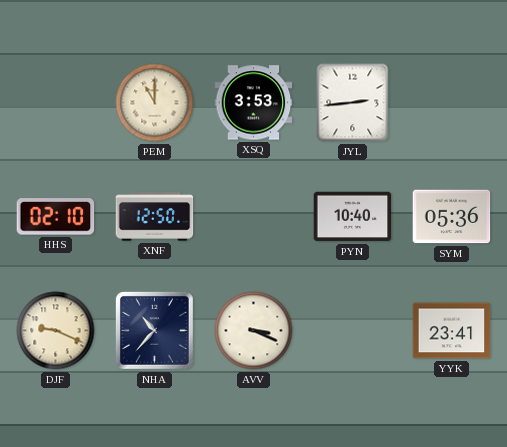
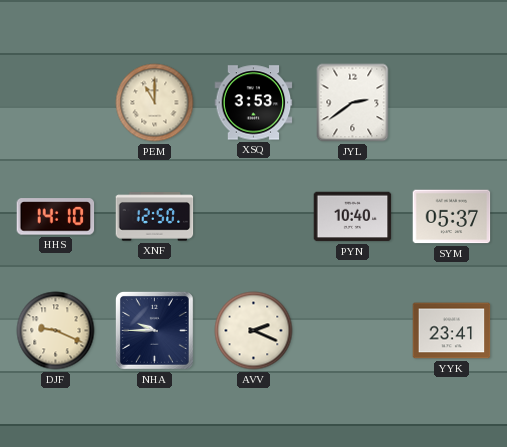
JYL: 2:44 -> 2:39 (353, 103)
HHS: 02:10 -> 14:10 (56, 217)
SYM: 05:36 -> 05:37 (452, 217)
NHA: 10:37 -> 9:45 (154, 330)
AVV: 3:19 -> 2:19 (254, 331)
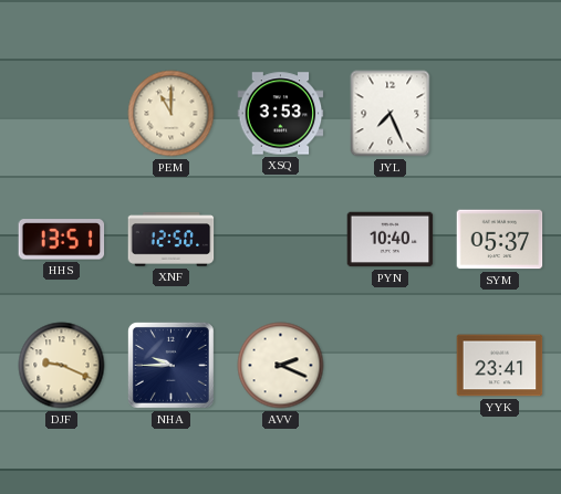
JYL: 2:39 -> 7:26 (391, 114)
HHS: 14:10 -> 13:51 (62, 240)
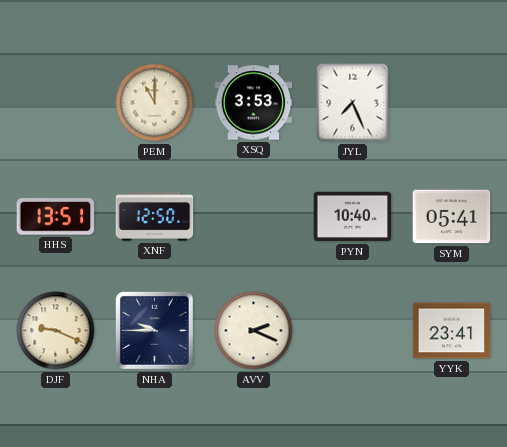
SYM: 05:37 -> 05:41 (452, 217)
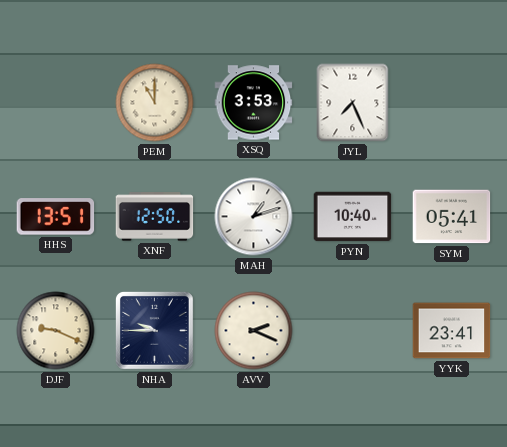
MAH: none -> 1:12 (254, 217)
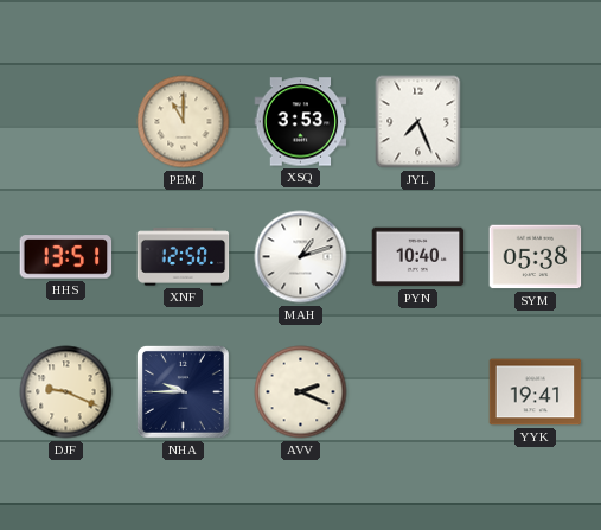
SYM: 05:41 -> 05:38 (536, 257)
YYK: 23:41 -> 19:41 (536, 392)
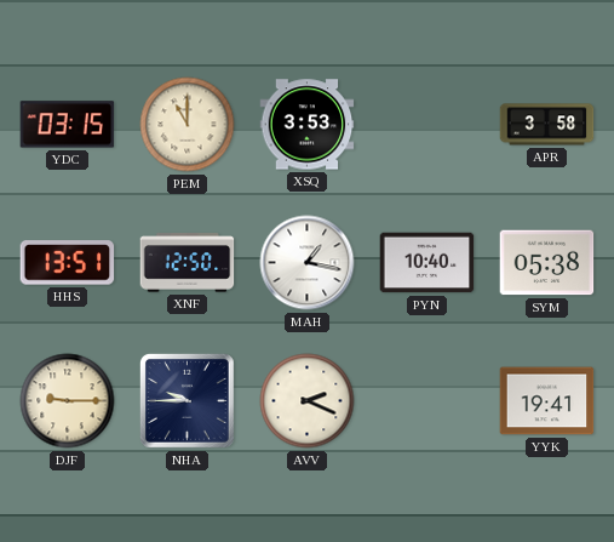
YDC: none -> 03:15 (68, 125)
JYL: 7:26 -> none (418, 122)
APR: none -> 3:58 (547, 125)
MAH: 1:12 -> 1:17 (308, 263)
DJF: 9:19 -> 9:15 (68, 401)
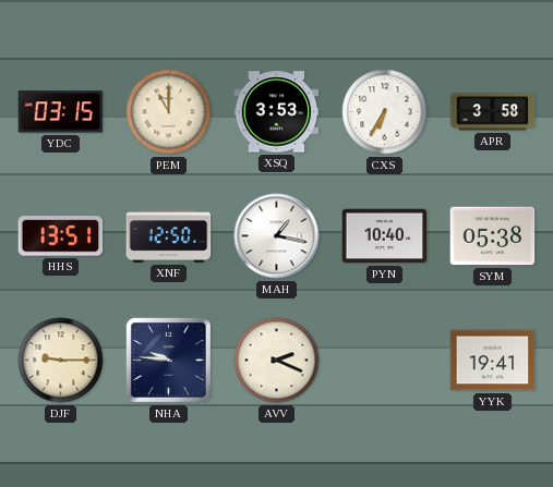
CXS: none -> 6:35 (385, 112)
NHA: 9:45 -> 9:46 (168, 360)
